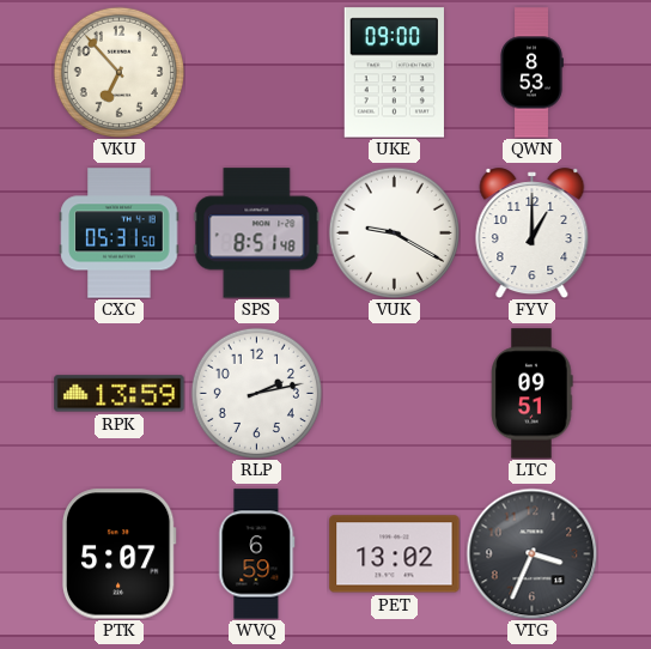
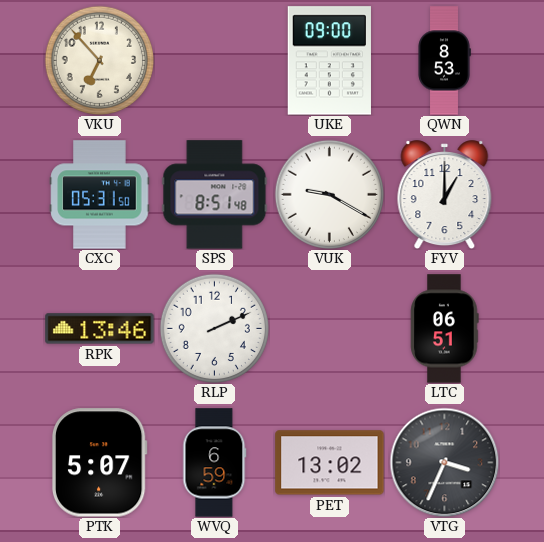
RPK: 13:59 -> 13:46 (100, 329)
RLP: 2:13 -> 2:11 (214, 328)
LTC: 09:51 -> 06:51 (445, 329)
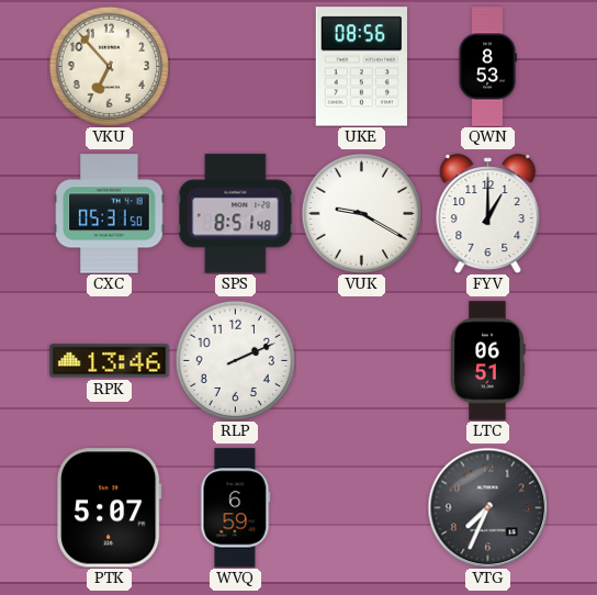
UKE: 09:00 -> 08:56 (361, 67)
PET: 13:02 -> none (330, 463)
VTG: 3:34 -> 7:34 (487, 507)
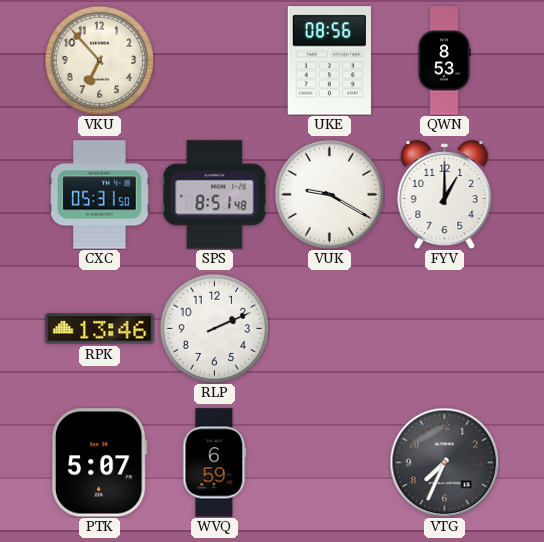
LTC: 06:51 -> none (488, 361)
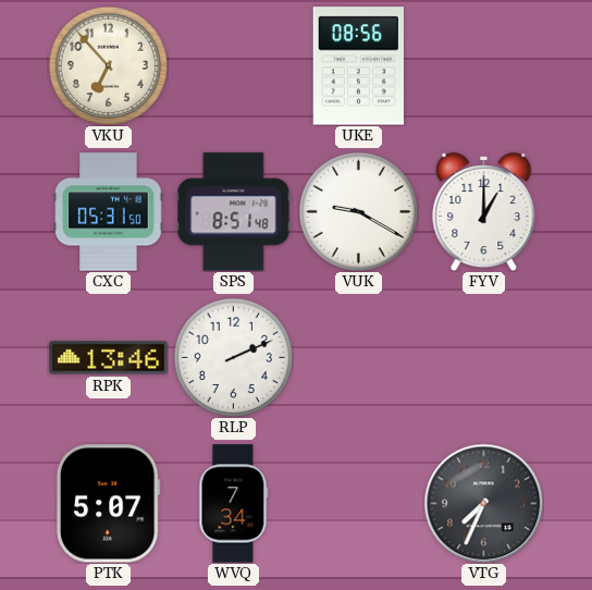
QWN: 8:53 -> none (444, 61)
WVQ: 6:59 -> 7:34 (234, 504)
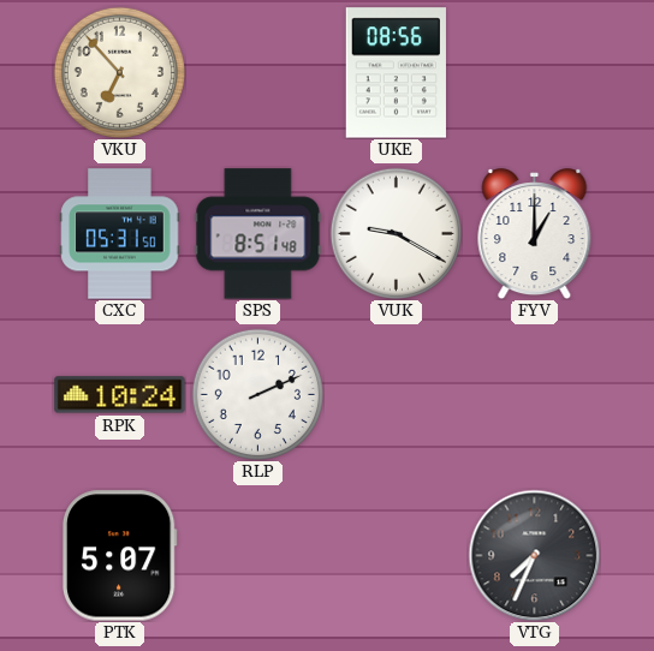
RPK: 13:46 -> 10:24 (120, 395)
WVQ: 7:34 -> none (234, 504)
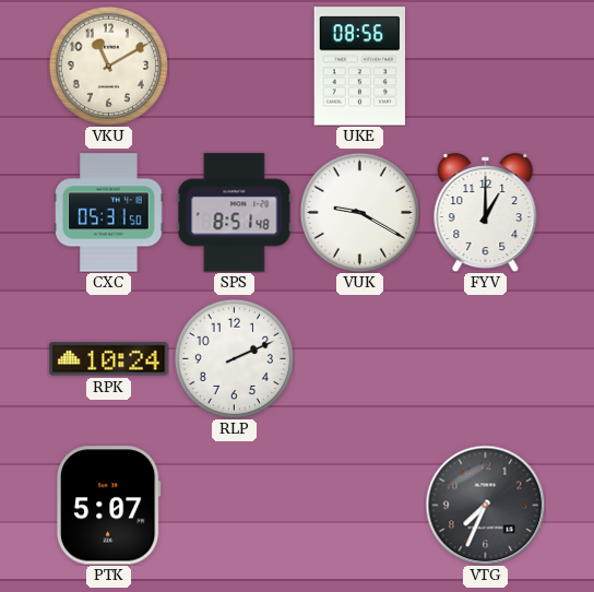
VKU: 6:53 -> 11:10 (108, 66)
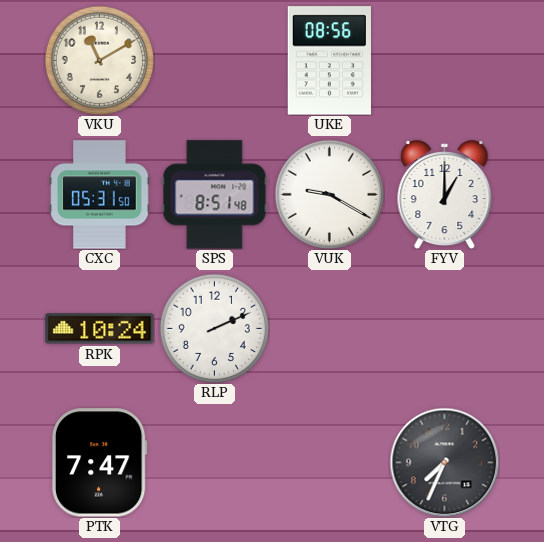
PTK: 5:07 -> 7:47 (99, 463)
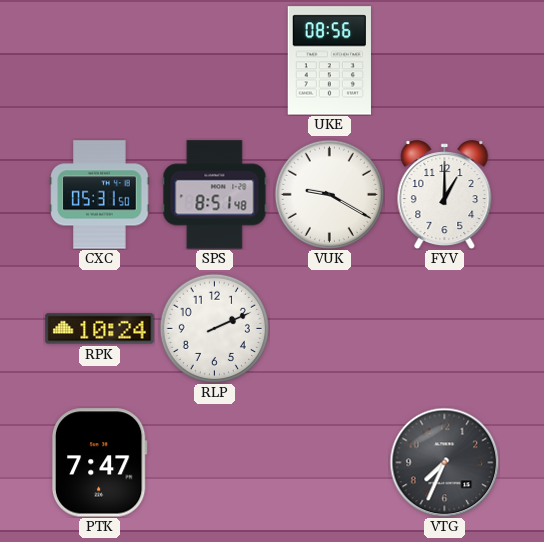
VKU: 11:10 -> none (99, 60)
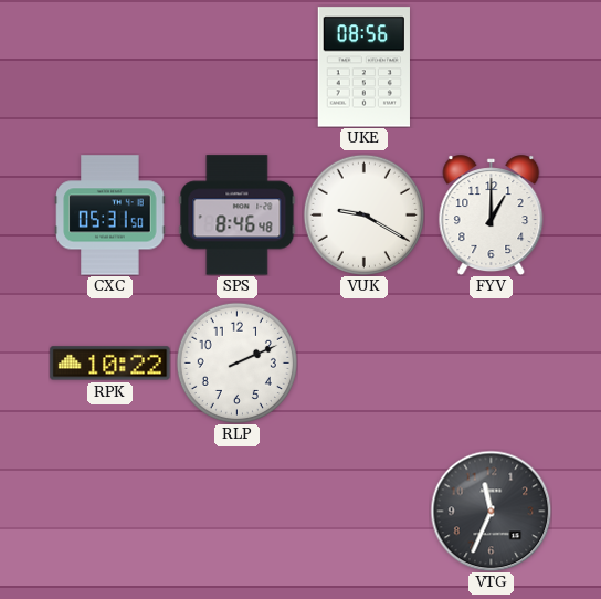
SPS: 8:51 -> 8:46 (238, 216)
RPK: 10:24 -> 10:22 (110, 364)
PTK: 7:47 -> none (99, 463)
VTG: 7:34 -> 11:34 (491, 511)
